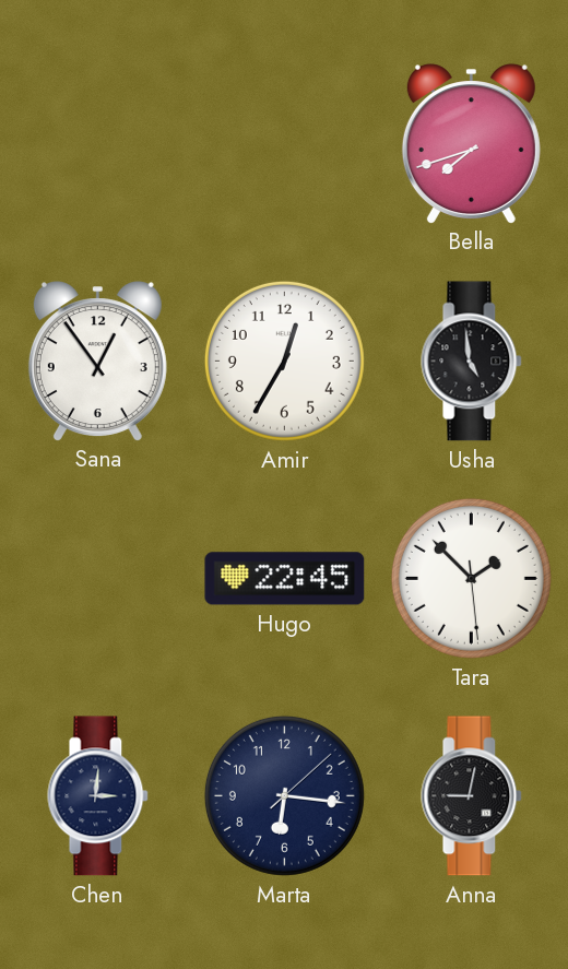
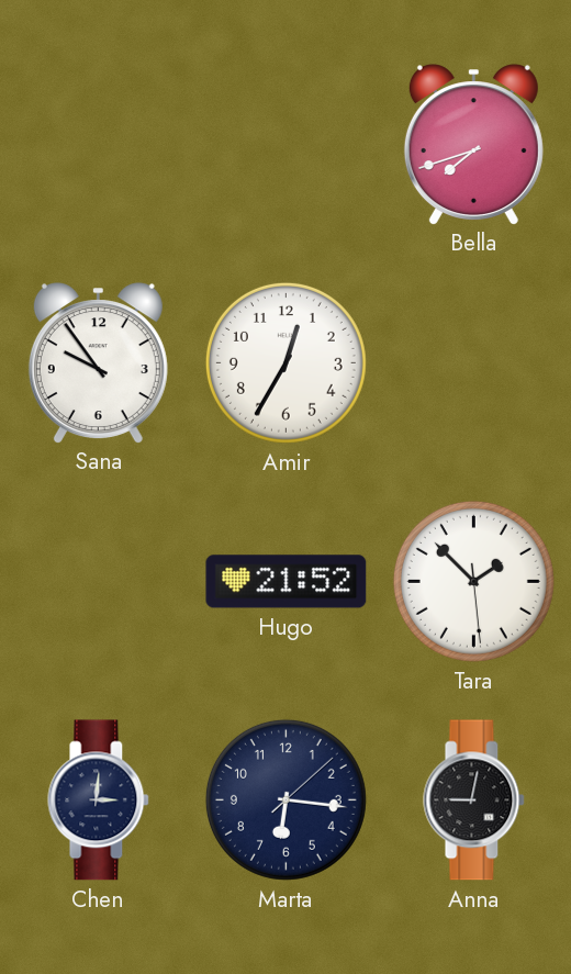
Sana: 12:54 -> 9:54 (98, 362)
Usha: 4:59 -> none (472, 362)
Hugo: 22:45 -> 21:52 (287, 582)
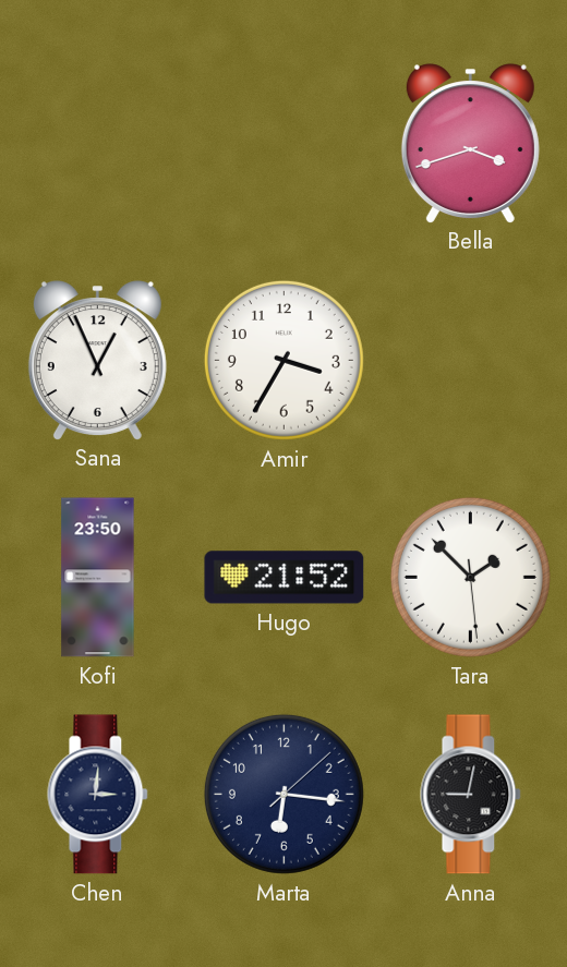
Bella: 7:42 -> 3:42 (470, 143)
Sana: 9:54 -> 12:56 (97, 360)
Amir: 12:35 -> 3:35 (283, 360)
Kofi: none -> 23:50 (98, 578)
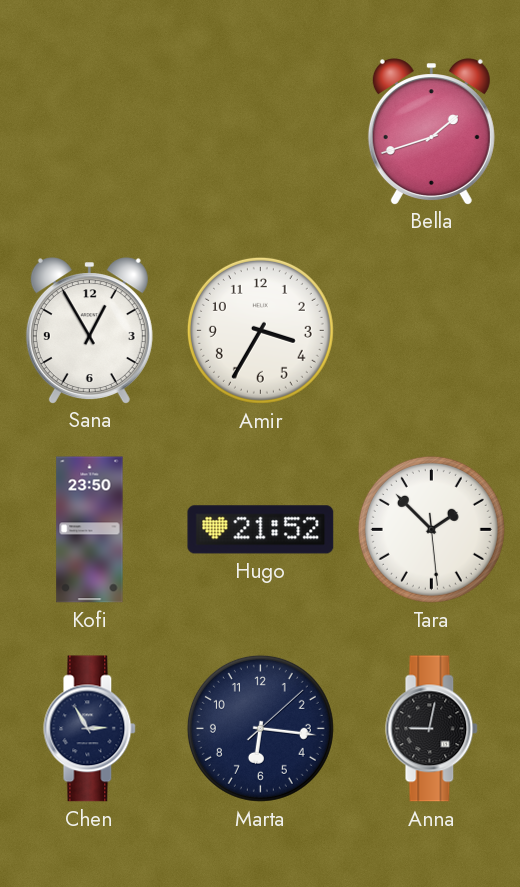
Bella: 3:42 -> 1:42 (431, 131)
Sana: 12:56 -> 12:55 (89, 330)
Chen: 3:01 -> 2:55 (90, 729)
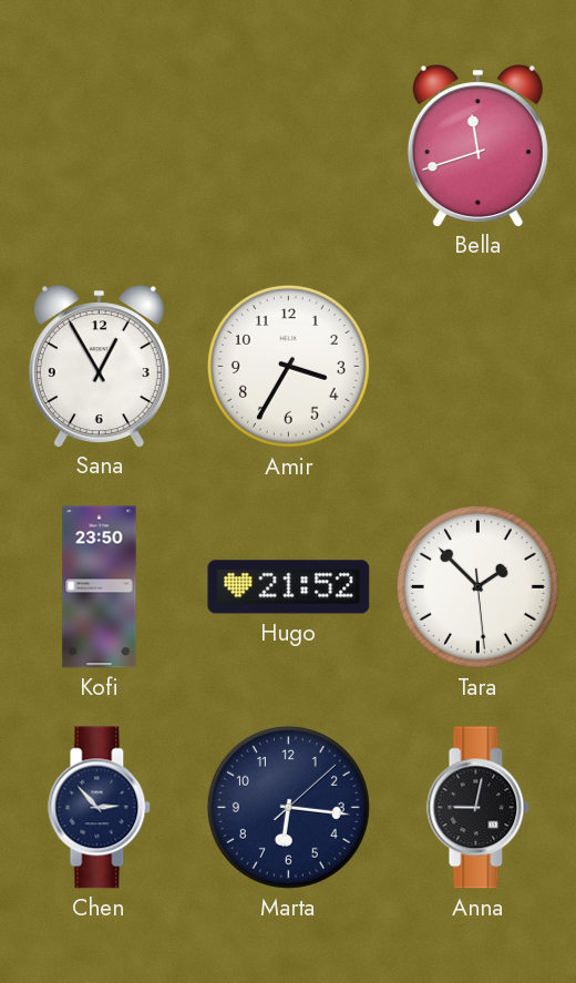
Bella: 1:42 -> 11:42 (477, 145)
Chen: 2:55 -> 2:53 (100, 808)
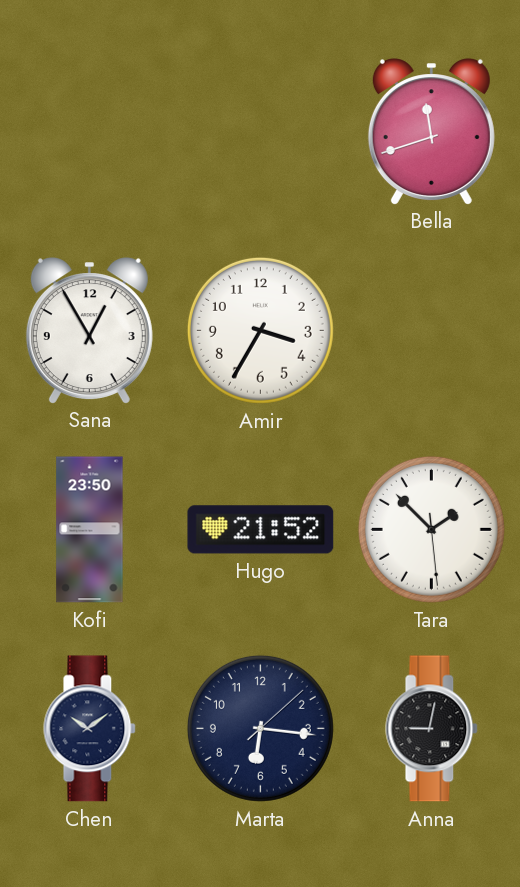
Chen: 2:53 -> 10:09 (90, 729)
